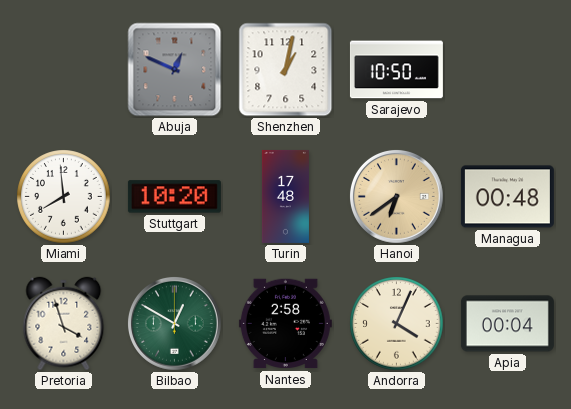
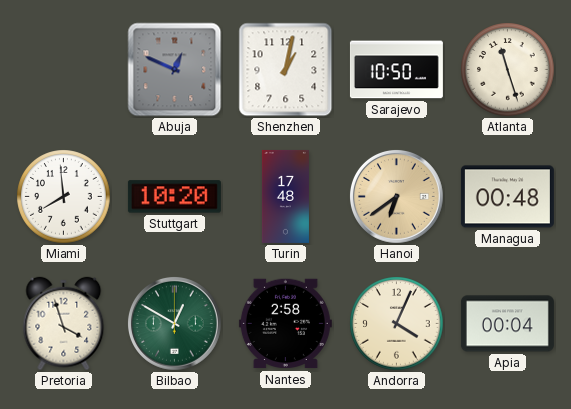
Atlanta: none -> 11:27 (508, 70)
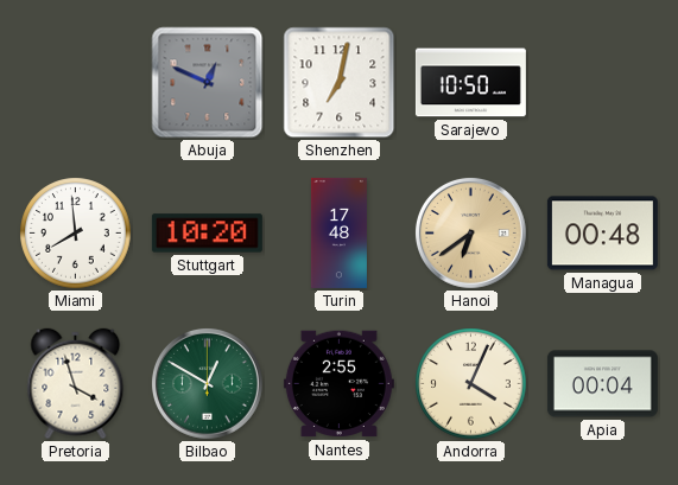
Shenzhen: 1:02 -> 7:02 (340, 83)
Atlanta: 11:27 -> none (508, 70)
Nantes: 2:58 -> 2:55 (338, 384)
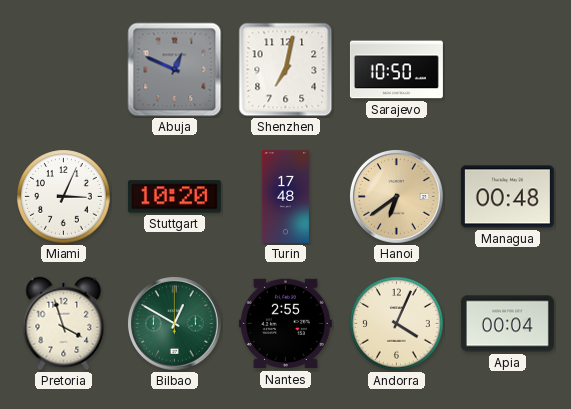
Miami: 7:59 -> 3:04 (64, 197)
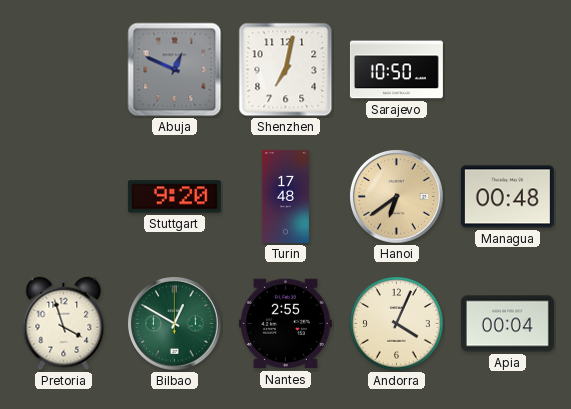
Miami: 3:04 -> none (64, 197)
Stuttgart: 10:20 -> 9:20 (174, 197)
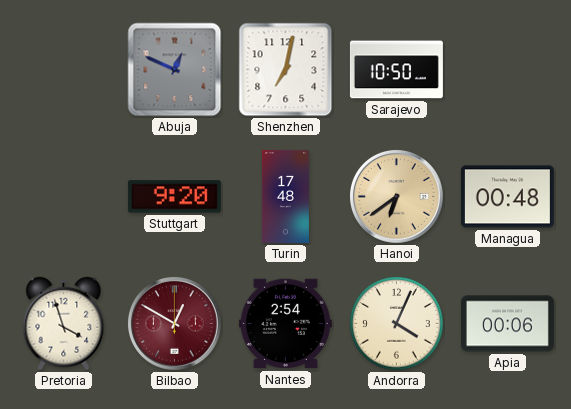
Bilbao dial: green -> burgundy (175, 324)
Nantes: 2:55 -> 2:54 (285, 324)
Apia: 00:04 -> 00:06 (507, 324)
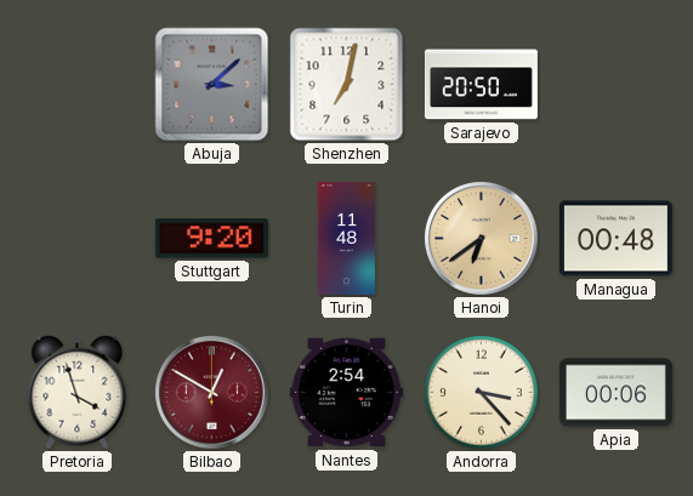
Abuja: 12:49 -> 3:08 (212, 85)
Sarajevo: 10:50 -> 20:50 (481, 85)
Turin: 17:48 -> 11:48 (346, 238)
Andorra: 4:04 -> 3:23 (482, 393)
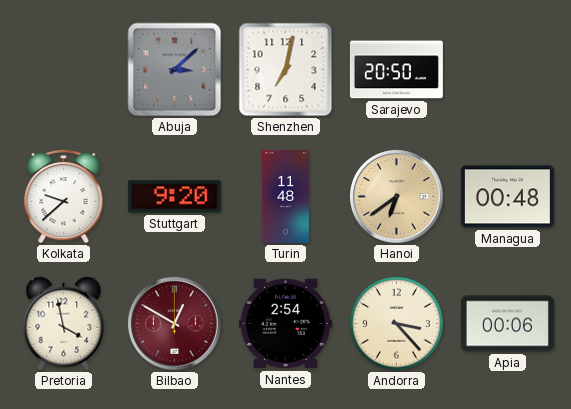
Kolkata: none -> 9:38 (64, 196)
Pretoria: 3:57 -> 3:58 (64, 324)
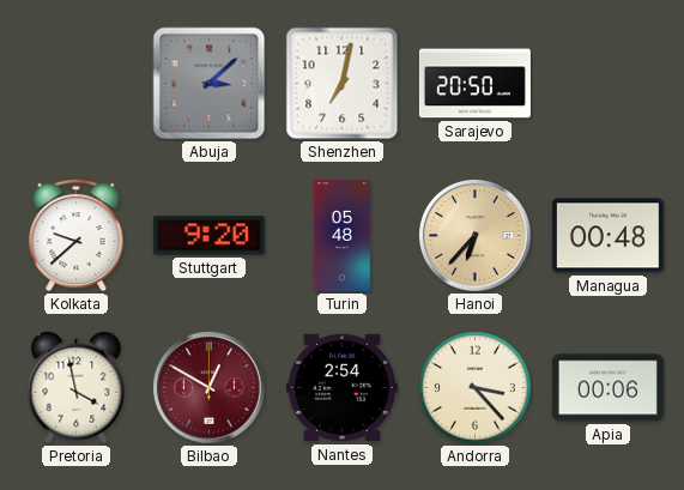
Turin: 11:48 -> 05:48 (341, 235)
Hanoi: 6:39 -> 6:37 (476, 236)
